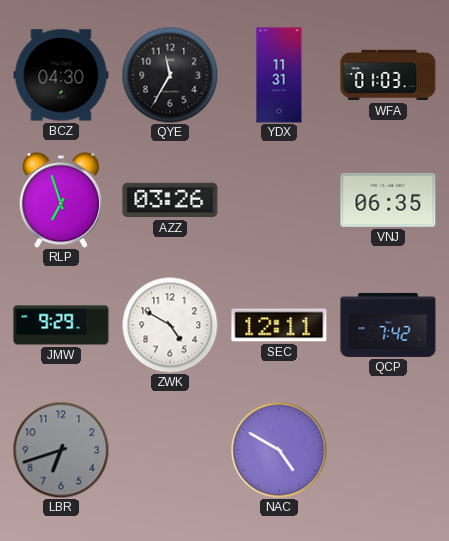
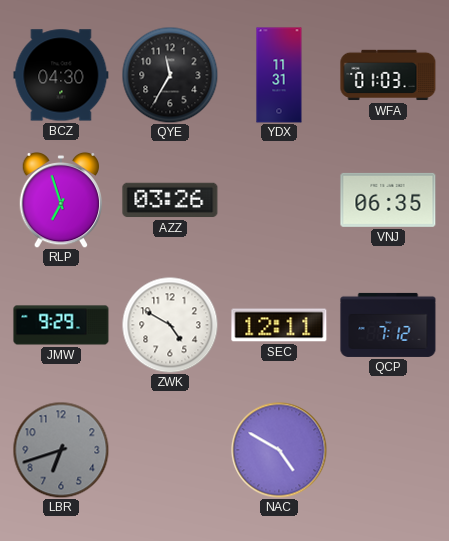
QCP: 7:42 -> 7:12 (388, 325)
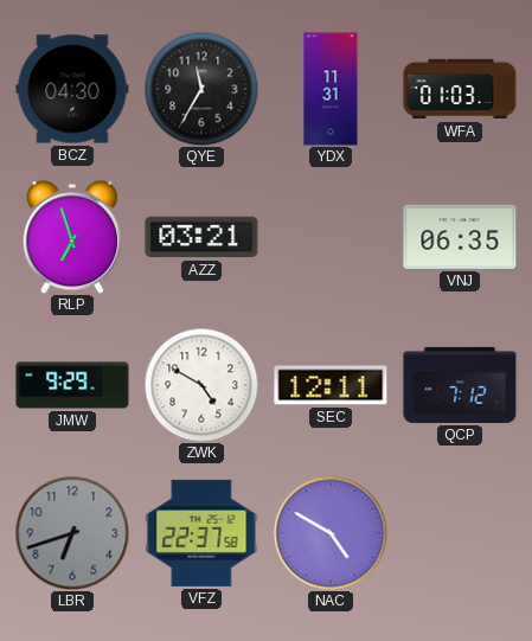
AZZ: 03:26 -> 03:21 (201, 237)
VFZ: none -> 22:37 (201, 533)
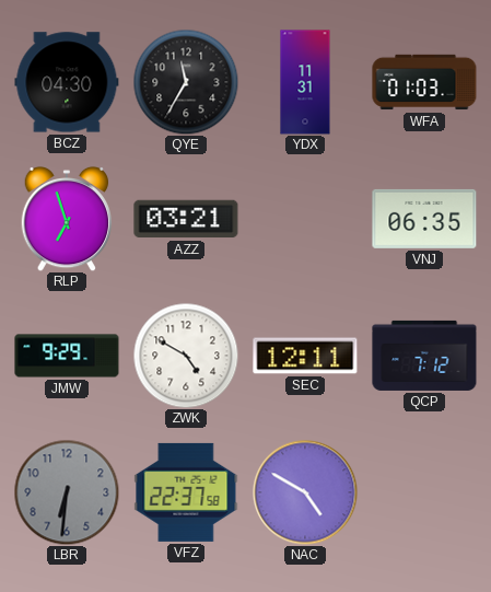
LBR: 6:42 -> 6:31 (67, 492)
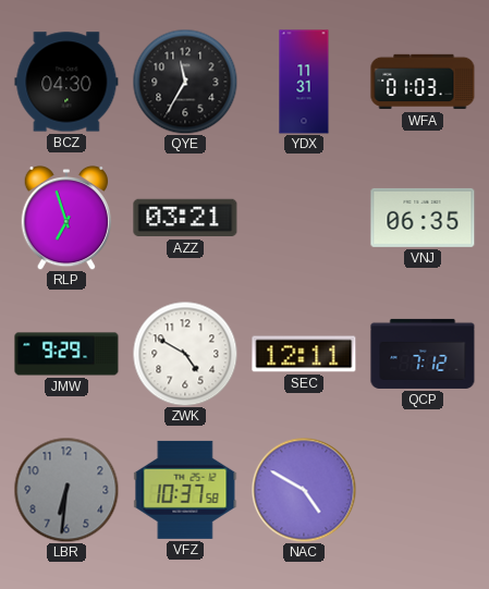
VFZ: 22:37 -> 10:37 (185, 490)
